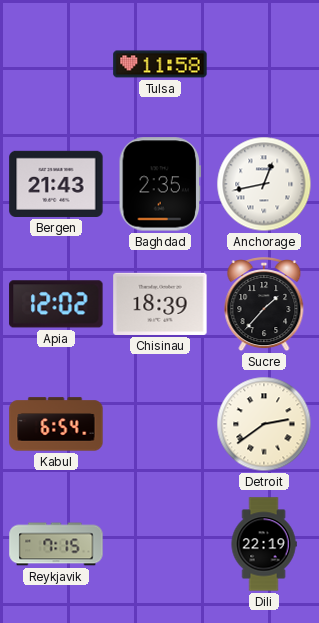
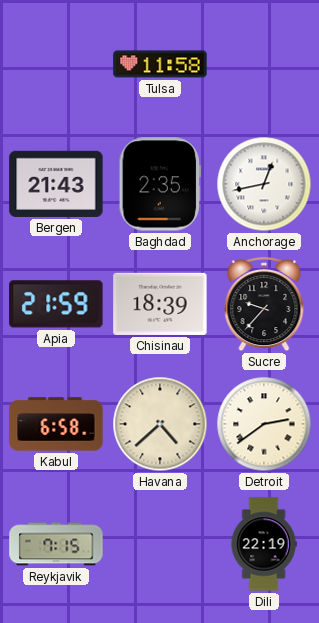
Apia: 12:02 -> 21:59 (56, 304)
Sucre: 1:37 -> 9:37 (264, 305)
Kabul: 6:54 -> 6:58 (56, 424)
Havana: none -> 4:38 (160, 424)
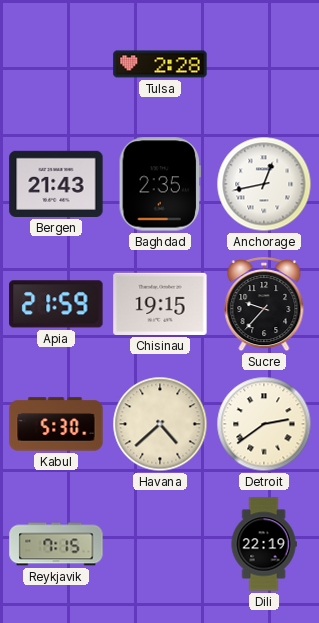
Tulsa: 11:58 -> 2:28 (160, 64)
Chisinau: 18:39 -> 19:15 (160, 304)
Kabul: 6:58 -> 5:30 (56, 424)
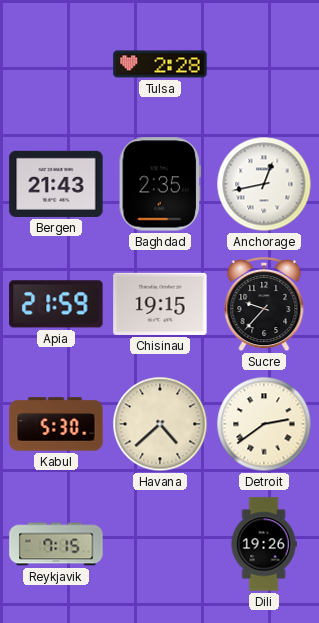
Dili: 22:19 -> 19:26 (264, 544)
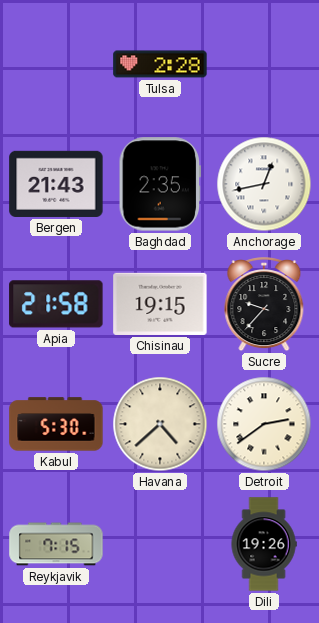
Apia: 21:59 -> 21:58 (56, 304)
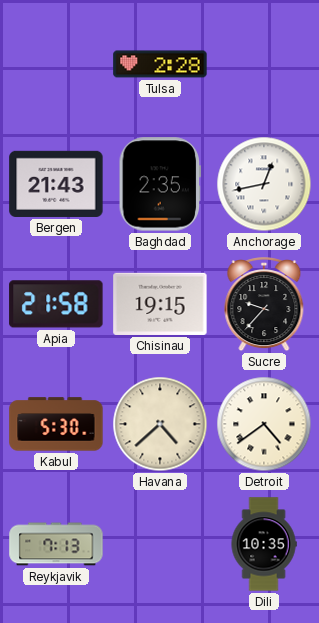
Detroit: 2:39 -> 4:39 (264, 424)
Reykjavik: 7:15 -> 7:13 (56, 544)
Dili: 19:26 -> 10:35 (264, 544)
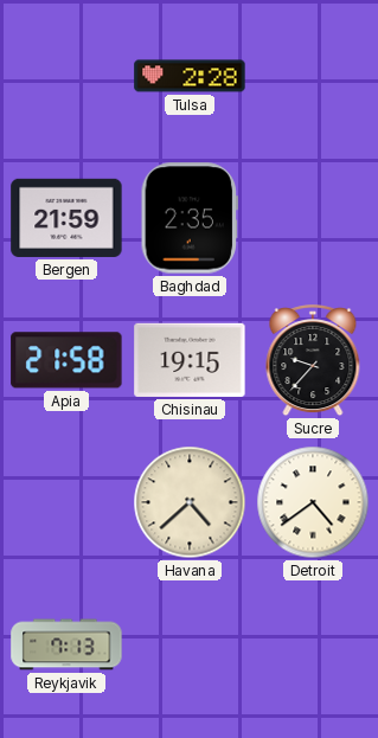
Bergen: 21:43 -> 21:59 (66, 218)
Anchorage: 12:43 -> none (264, 184)
Kabul: 5:30 -> none (56, 424)
Dili: 10:35 -> none (264, 544)
